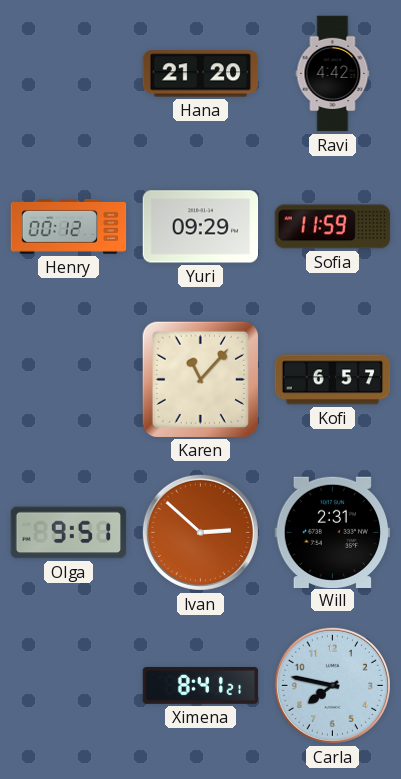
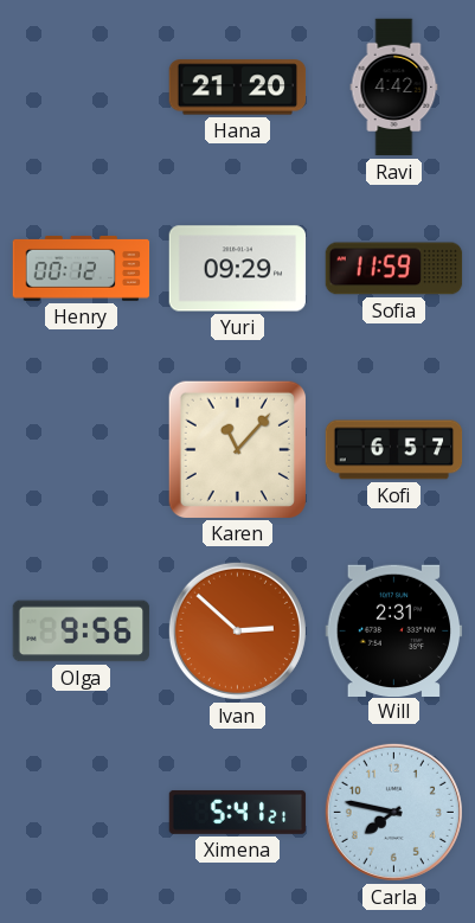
Olga: 9:51 -> 9:56 (82, 632)
Ximena: 8:41 -> 5:41 (238, 812)
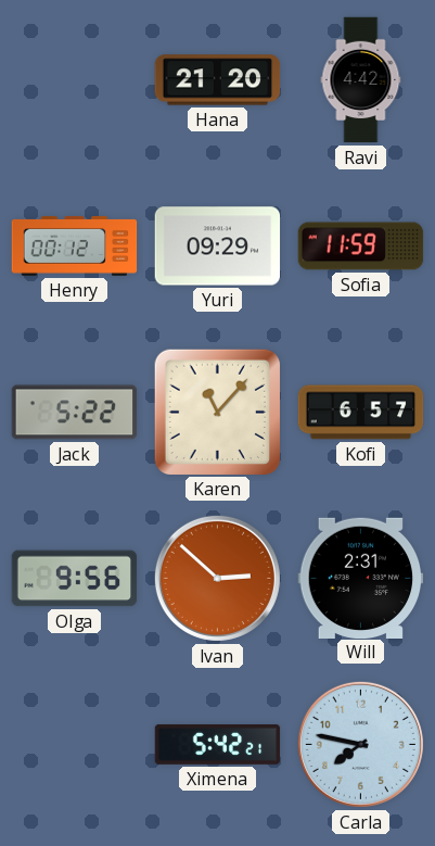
Jack: none -> 5:22 (75, 413)
Ximena: 5:41 -> 5:42 (218, 744)
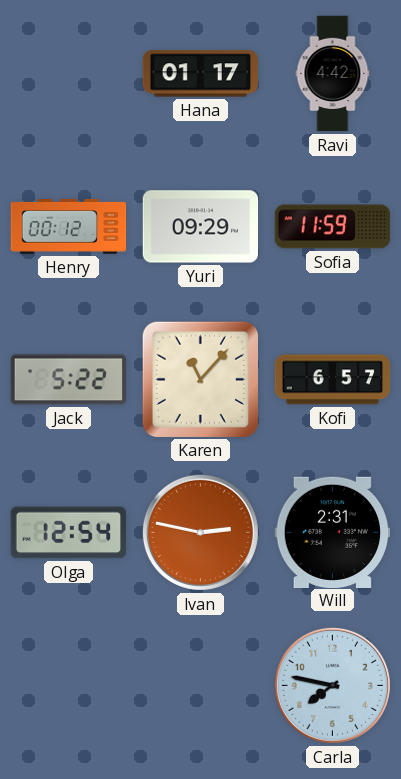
Hana: 21:20 -> 01:17 (201, 74)
Olga: 9:56 -> 12:54 (69, 533)
Ivan: 2:52 -> 2:47 (200, 532)
Ximena: 5:42 -> none (218, 744)
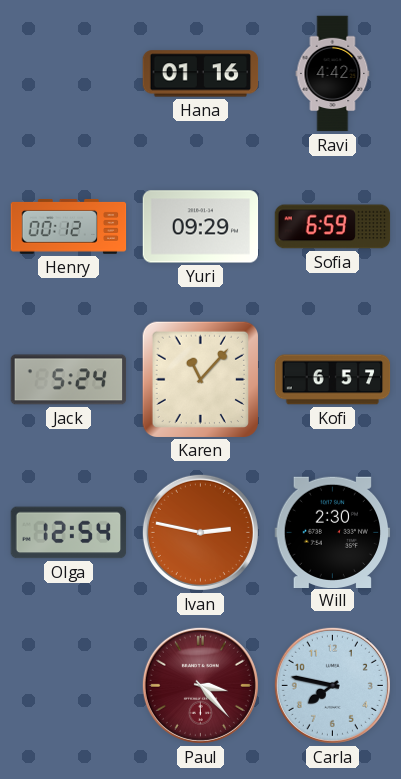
Hana: 01:17 -> 01:16 (201, 74)
Sofia: 11:59 -> 6:59 (333, 227)
Jack: 5:22 -> 5:24 (69, 380)
Will: 2:31 -> 2:30 (333, 532)
Paul: none -> 3:23 (200, 685)
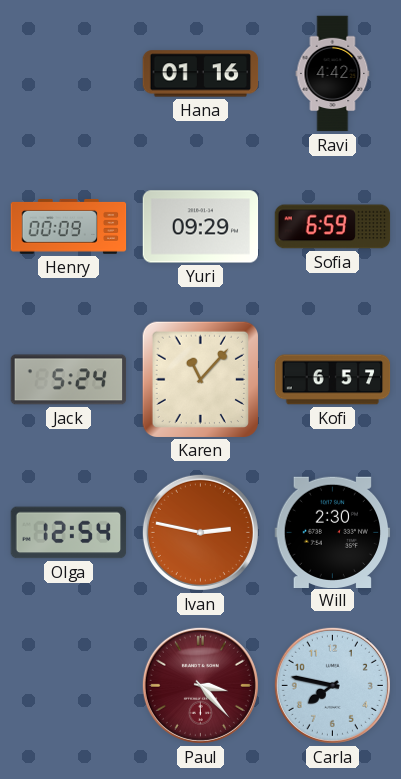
Henry: 00:12 -> 00:09 (69, 226)
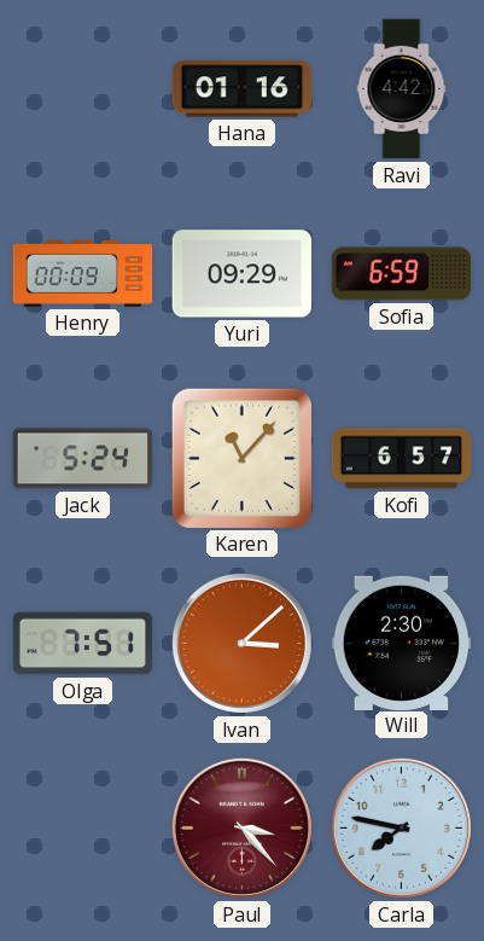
Olga: 12:54 -> 7:51 (83, 644)
Ivan: 2:47 -> 3:08 (241, 643)
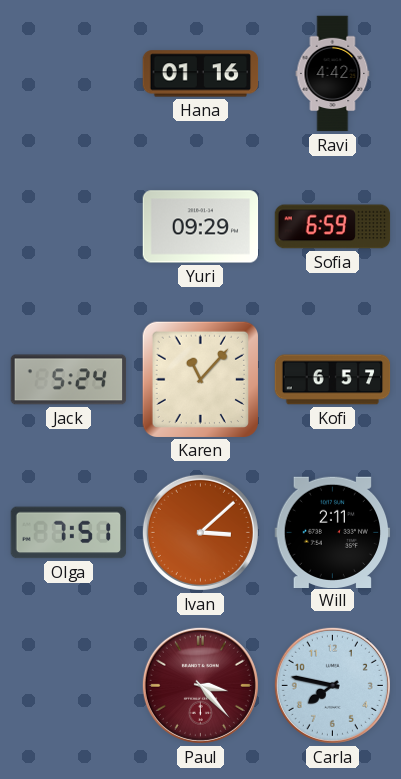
Henry: 00:09 -> none (83, 273)
Will: 2:30 -> 2:11 (333, 532)
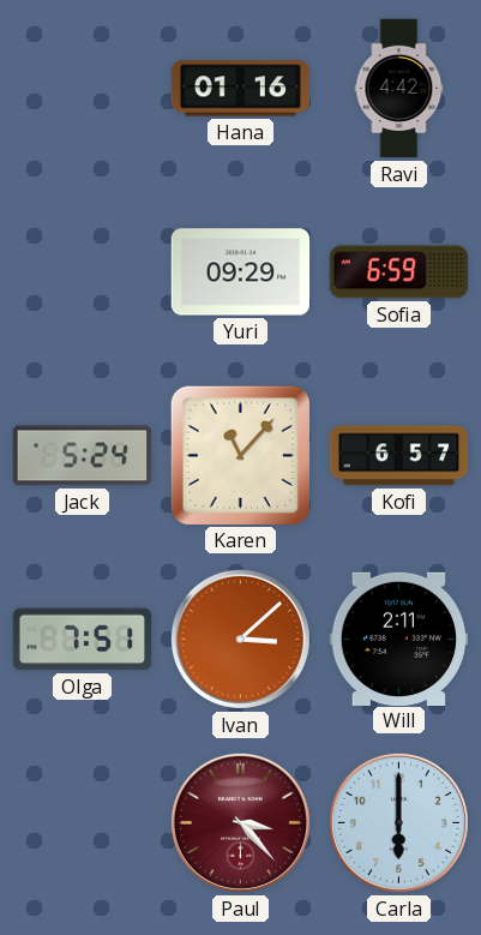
Carla: 7:47 -> 6:00 (398, 822)
